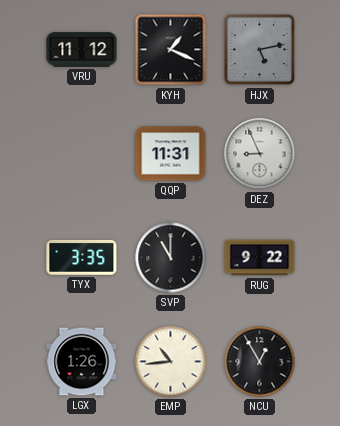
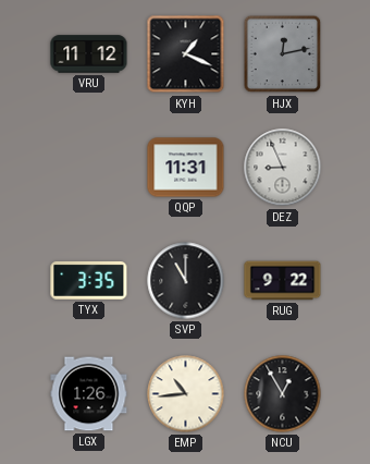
HJX: 5:13 -> 12:13 (283, 54)
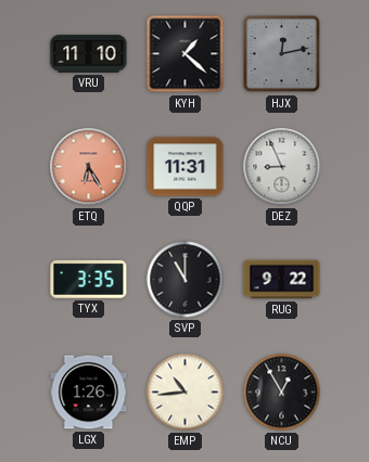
VRU: 11:12 -> 11:10 (89, 54)
KYH: 1:19 -> 1:22 (186, 54)
ETQ: none -> 6:25 (89, 167)
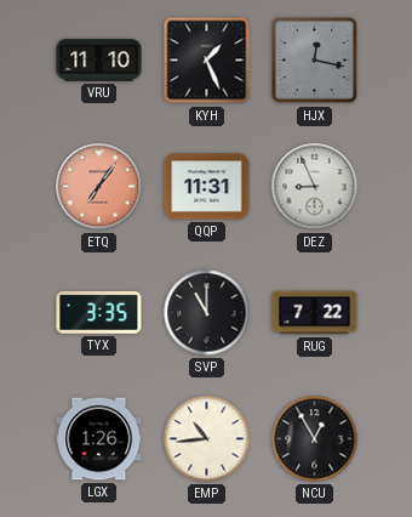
KYH: 1:22 -> 1:26 (207, 61)
HJX: 12:13 -> 12:17 (315, 61)
ETQ: 6:25 -> 7:06 (99, 187)
RUG: 9:22 -> 7:22 (315, 313)
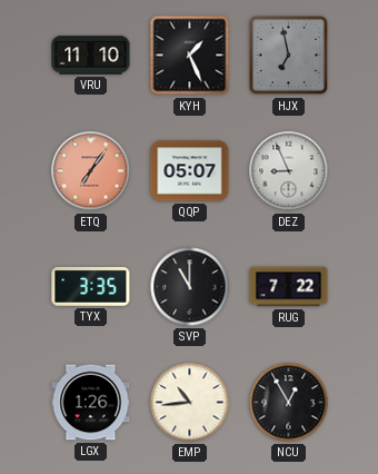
HJX: 12:17 -> 6:58 (289, 56)
QQP: 11:31 -> 05:07 (190, 171)
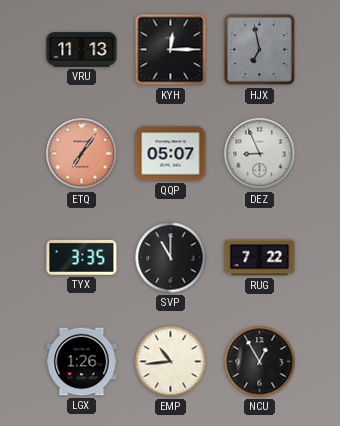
VRU: 11:10 -> 11:13 (82, 50)
KYH: 1:26 -> 12:15 (171, 50)
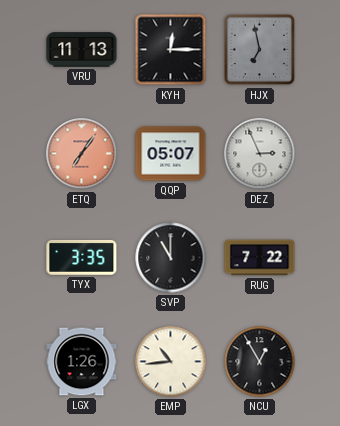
DEZ: 8:56 -> 2:56 (260, 154)
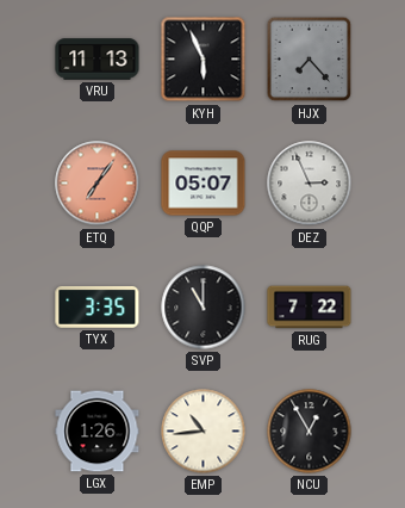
KYH: 12:15 -> 5:56 (204, 60)
HJX: 6:58 -> 7:23 (310, 60)
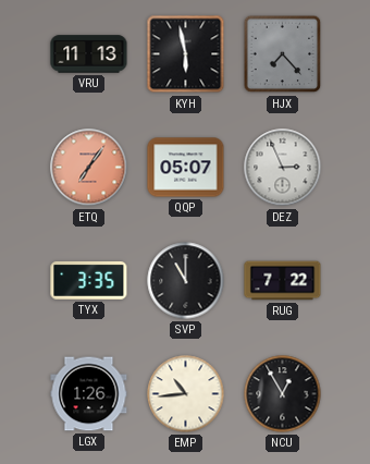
KYH: 5:56 -> 5:58 (186, 54)
